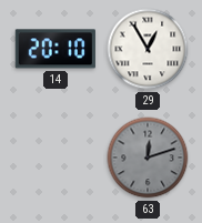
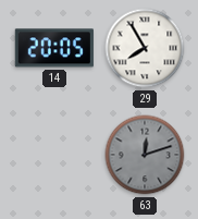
14: 20:10 -> 20:05 (54, 48)
29: 12:55 -> 7:55 (145, 48)
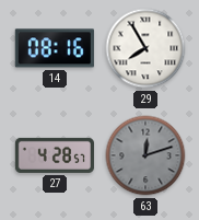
14: 20:05 -> 08:16 (55, 48)
27: none -> 4:28 (55, 155)
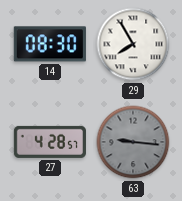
14: 08:16 -> 08:30 (50, 44)
63: 12:12 -> 9:16 (133, 142)
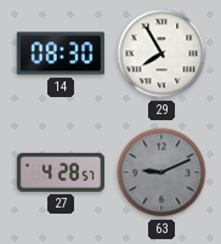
63: 9:16 -> 9:11 (161, 172)
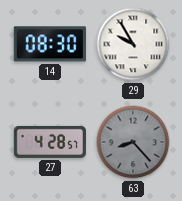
29: 7:55 -> 9:55 (133, 44)
63: 9:11 -> 8:23 (133, 142)
